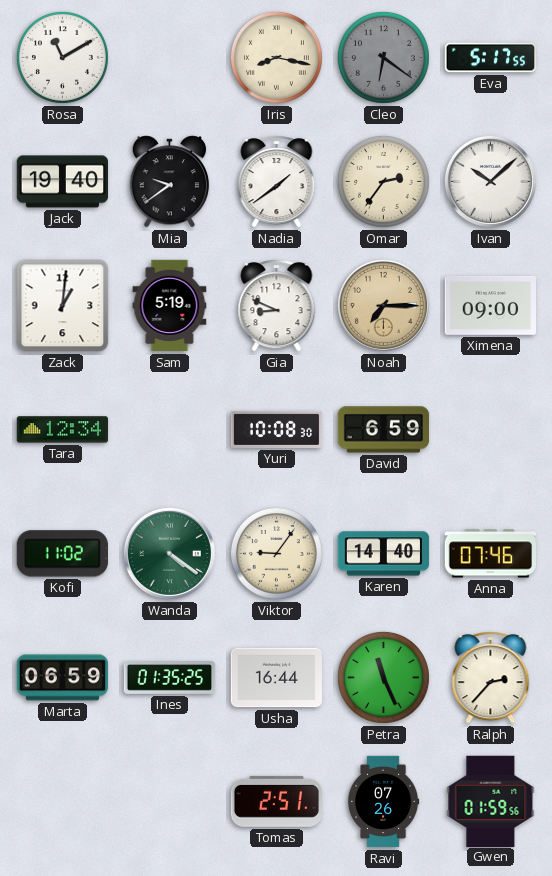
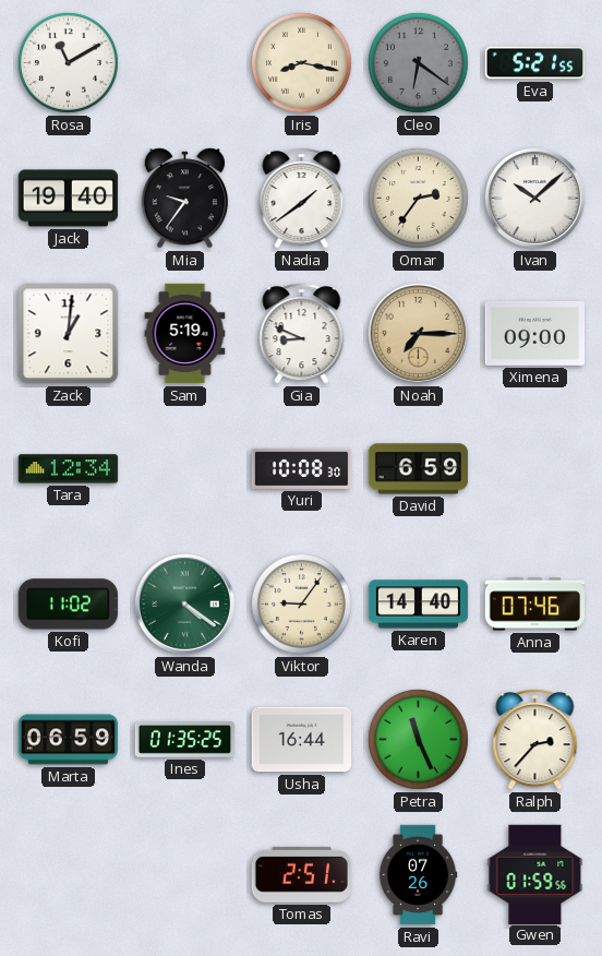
Eva: 5:17 -> 5:21 (535, 63)
Mia: 9:39 -> 9:36 (185, 199)
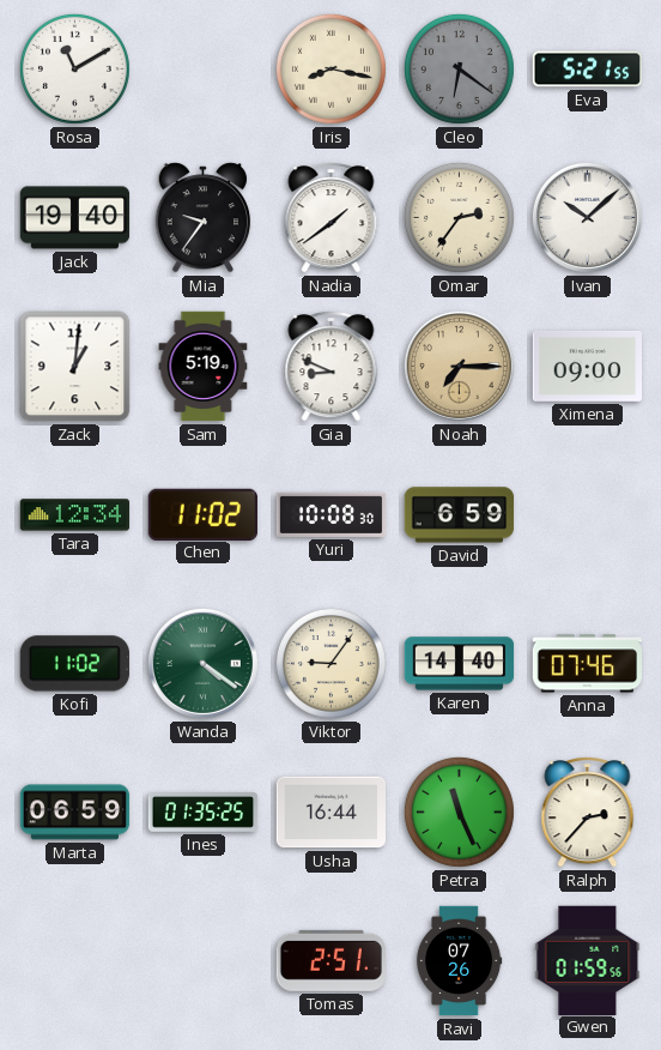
Chen: none -> 11:02 (202, 514)
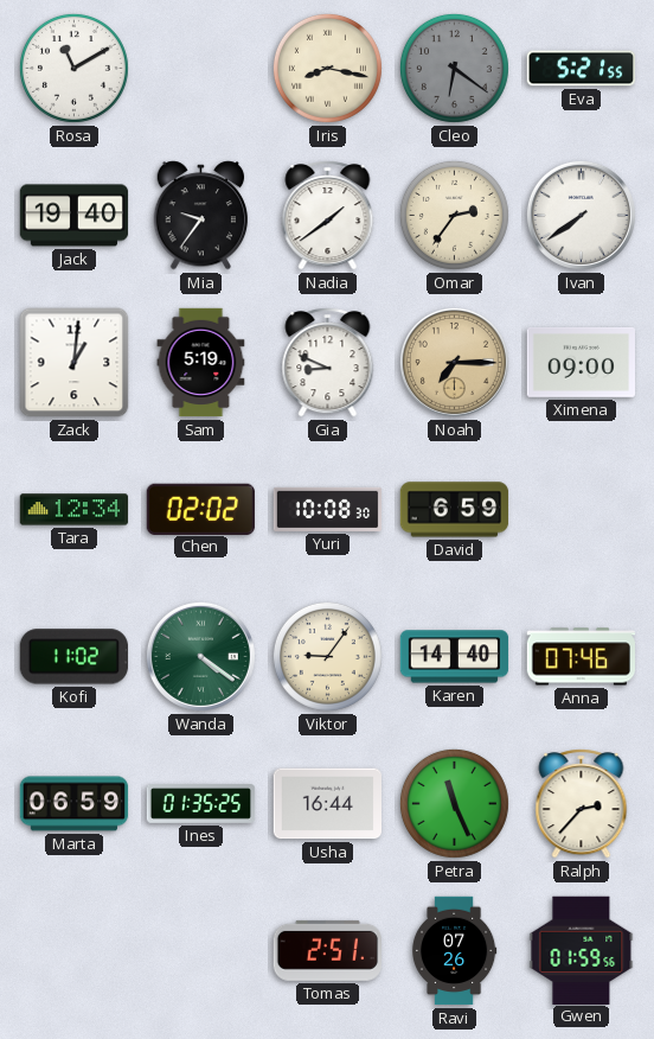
Ivan: 10:08 -> 7:39 (581, 215)
Chen: 11:02 -> 02:02 (200, 509)
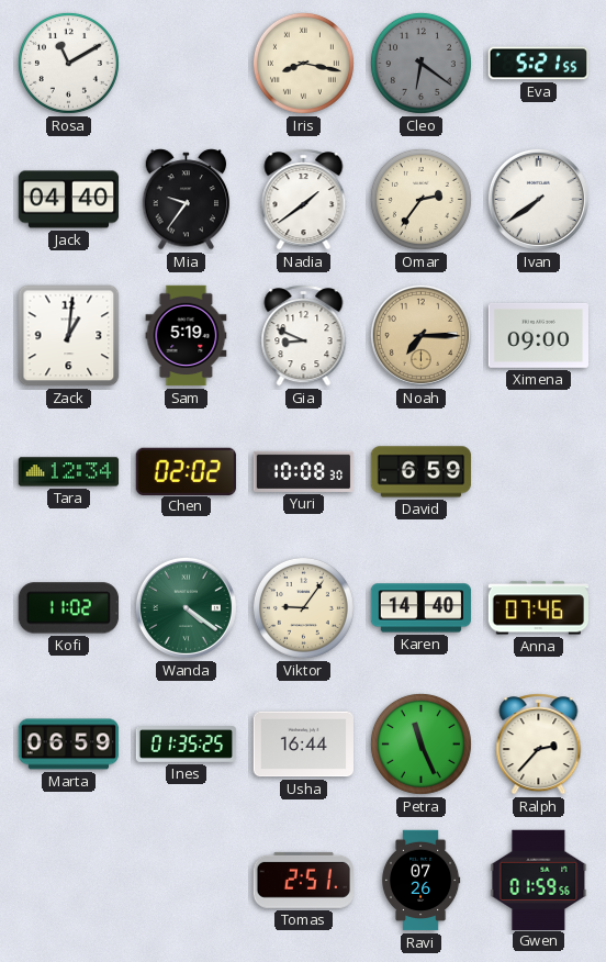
Jack: 19:40 -> 04:40 (69, 200)
